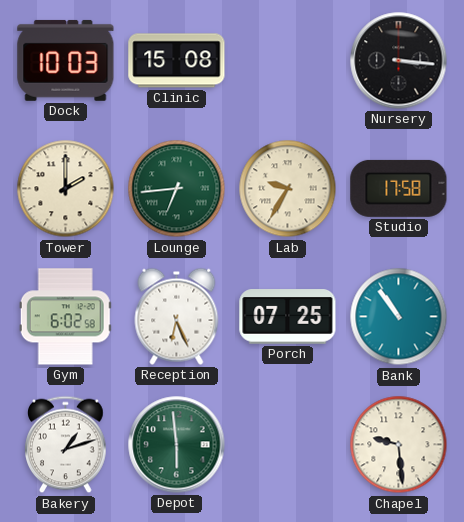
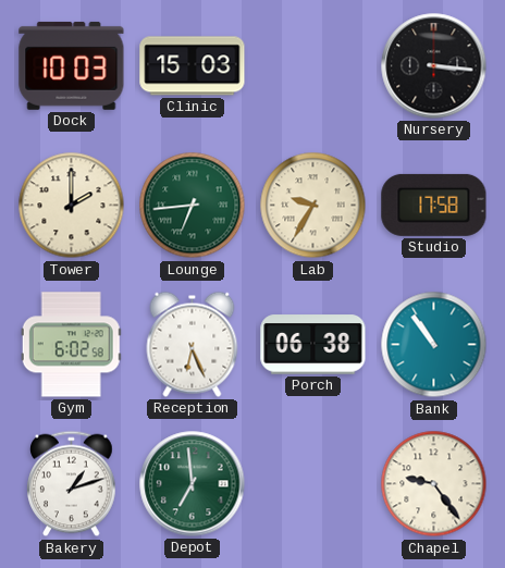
Clinic: 15:08 -> 15:03 (193, 66)
Porch: 07:25 -> 06:38 (313, 345)
Depot: 5:59 -> 6:59 (193, 484)
Chapel: 9:29 -> 9:24 (434, 484)
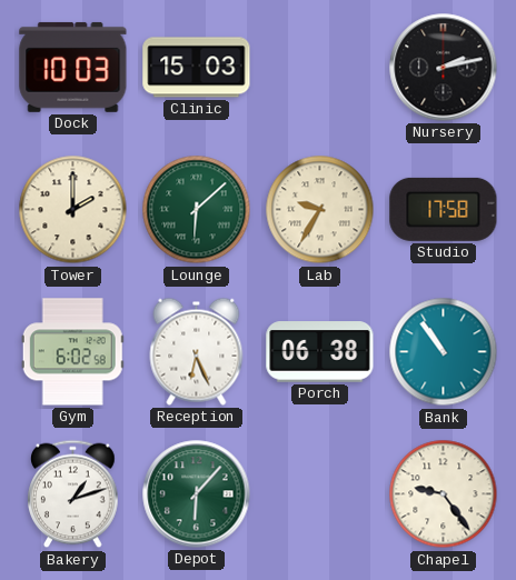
Nursery: 3:16 -> 2:13 (444, 68)
Lounge: 6:44 -> 6:08 (197, 210)
Depot: 6:59 -> 6:07 (197, 494)
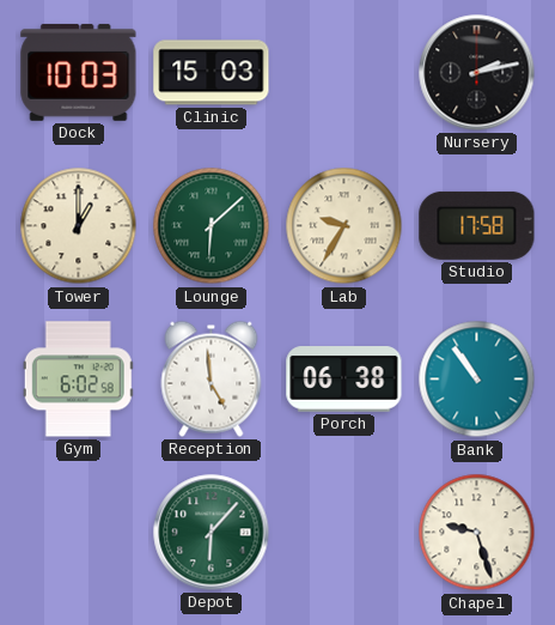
Tower: 2:00 -> 1:00 (79, 226)
Reception: 6:26 -> 4:59 (212, 378)
Bakery: 1:12 -> none (73, 494)
Chapel: 9:24 -> 9:27 (477, 533)
